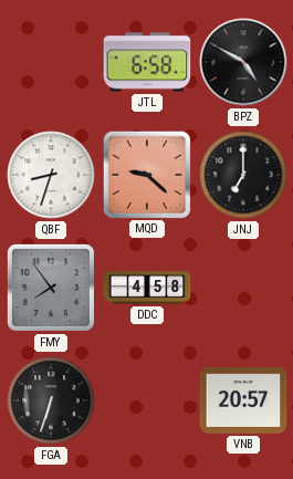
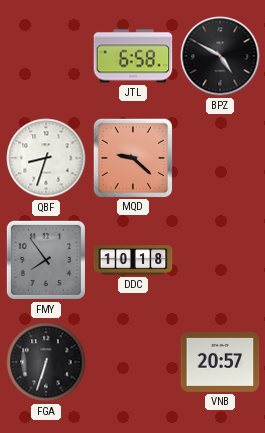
JNJ: 7:00 -> none (243, 175)
DDC: 4:58 -> 10:18 (133, 260)
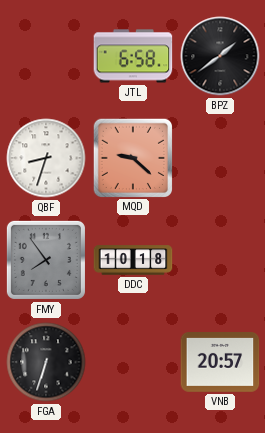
BPZ: 4:50 -> 1:39 (220, 56)
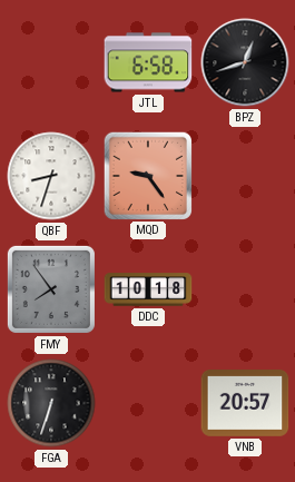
BPZ: 1:39 -> 12:42 (245, 62)
MQD: 9:22 -> 9:24 (147, 175)
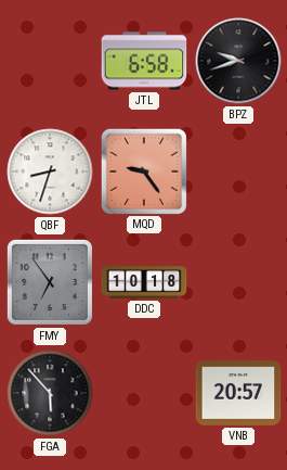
BPZ: 12:42 -> 9:42 (238, 61)
FMY: 7:54 -> 6:54 (50, 282)
FGA: 6:33 -> 5:53 (50, 393)
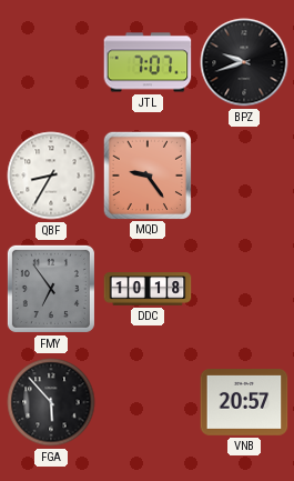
JTL: 6:58 -> 7:07 (148, 62)
QBF: 8:33 -> 8:35 (51, 176)
